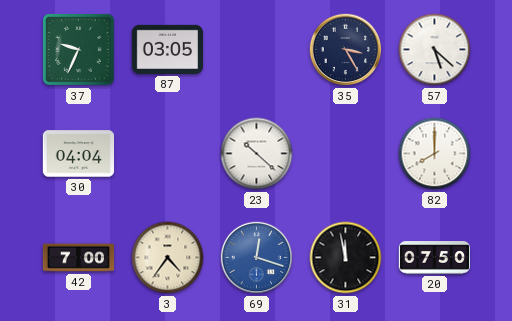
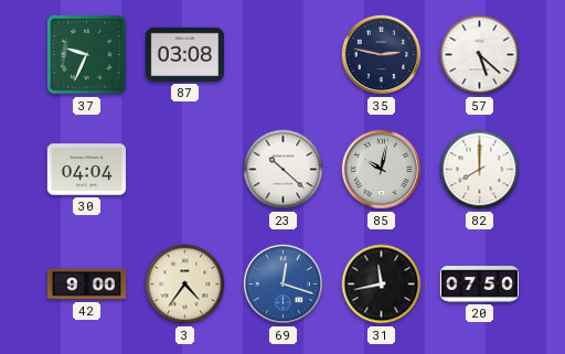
87: 03:05 -> 03:08 (184, 54)
35: 3:25 -> 2:47 (382, 55)
85: none -> 10:02 (382, 170)
42: 7:00 -> 9:00 (87, 285)
31: 11:58 -> 11:43 (382, 285)
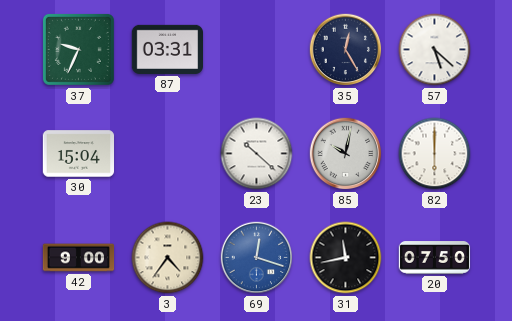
87: 03:08 -> 03:31 (167, 49)
35: 2:47 -> 12:25 (346, 50)
30: 04:04 -> 15:04 (79, 154)
82: 8:00 -> 6:00 (435, 154)
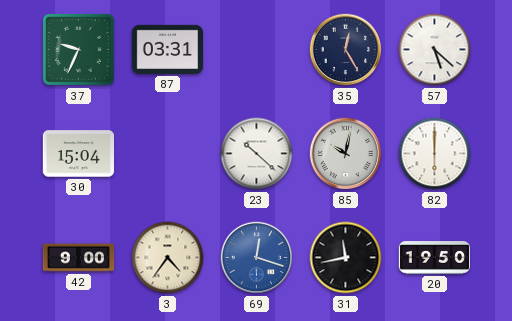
20: 07:50 -> 19:50 (435, 258)
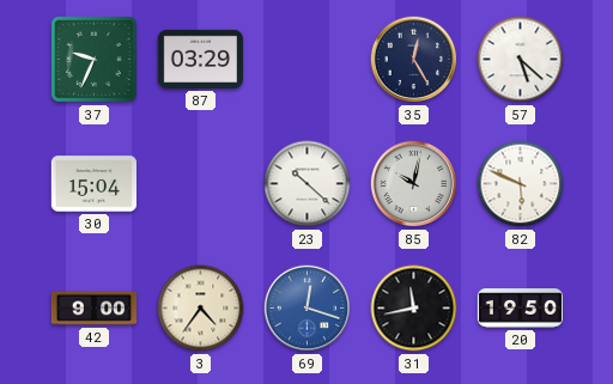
87: 03:31 -> 03:29 (200, 59)
82: 6:00 -> 5:49 (521, 184)
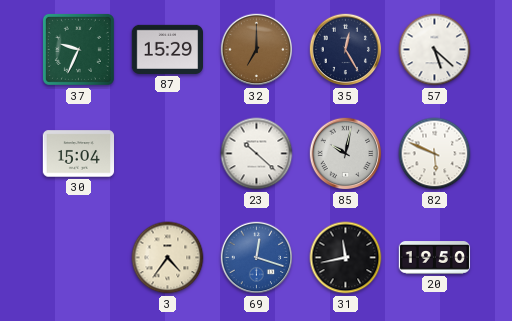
87: 03:29 -> 15:29 (167, 49)
32: none -> 7:00 (257, 50)
42: 9:00 -> none (95, 309)
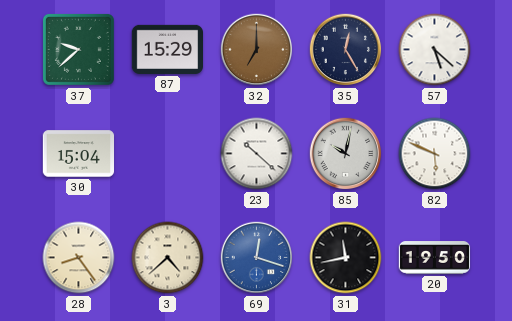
37: 9:34 -> 9:38 (78, 49)
28: none -> 8:24 (79, 258)
3: 4:36 -> 4:38 (168, 258)
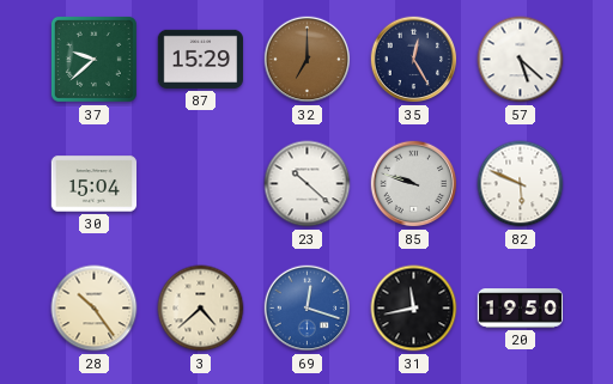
85: 10:02 -> 9:48 (414, 184)
28: 8:24 -> 10:24 (95, 309)
